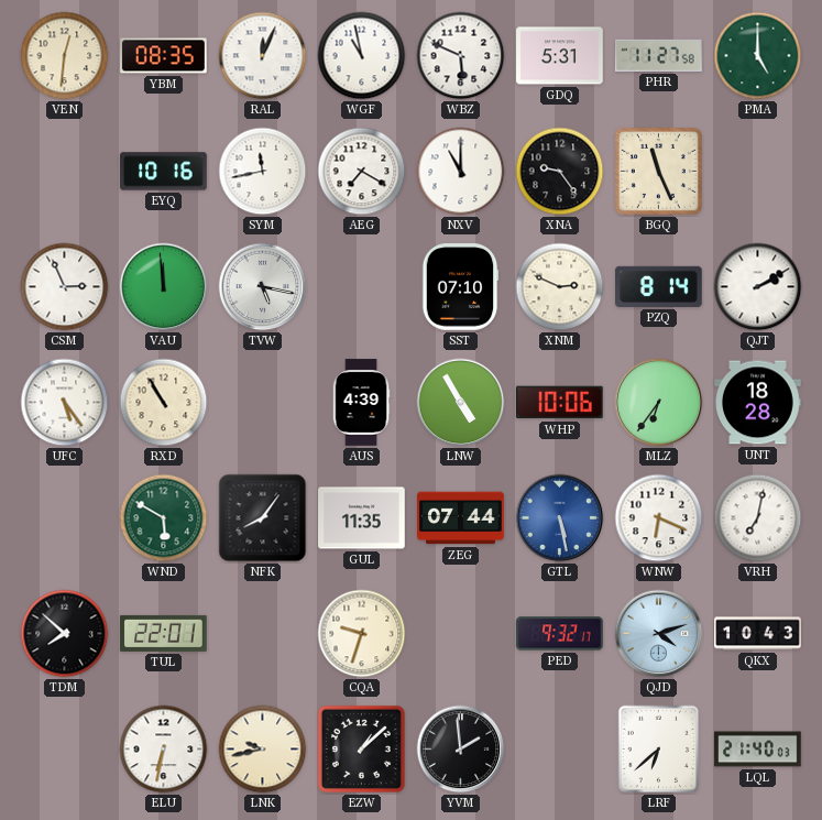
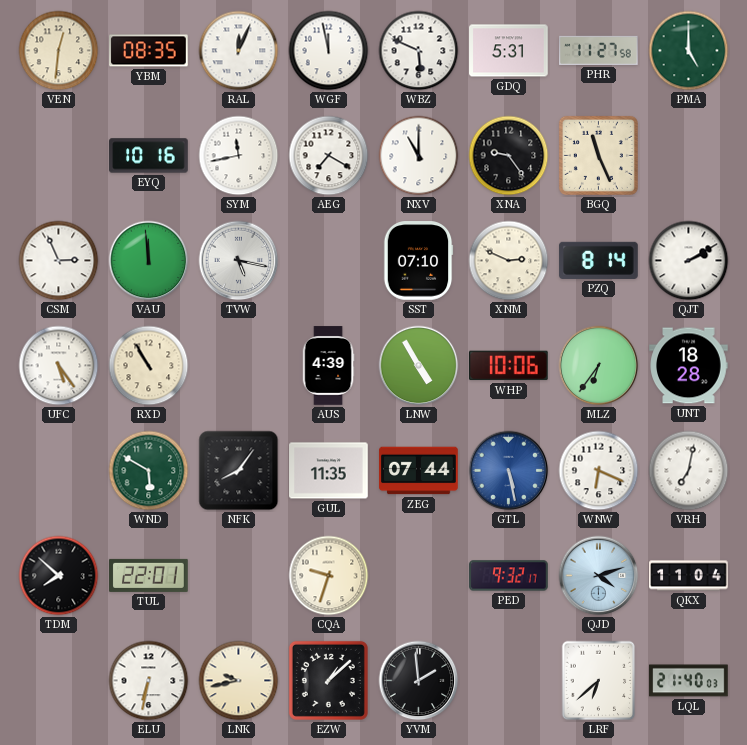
WGF: 10:58 -> 11:58 (329, 51)
QKX: 10:43 -> 11:04 (689, 576)
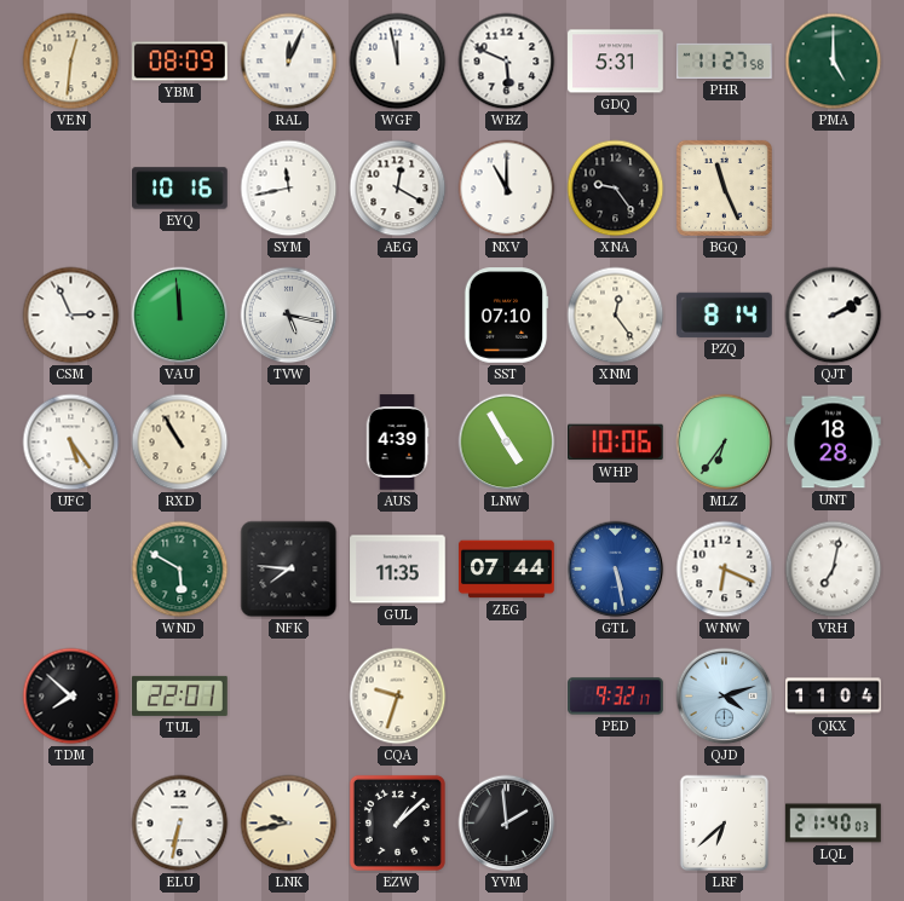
YBM: 08:35 -> 08:09 (180, 62)
AEG: 7:20 -> 12:20 (398, 189)
XNM: 2:49 -> 12:24 (616, 316)
NFK: 8:06 -> 7:46 (289, 570)
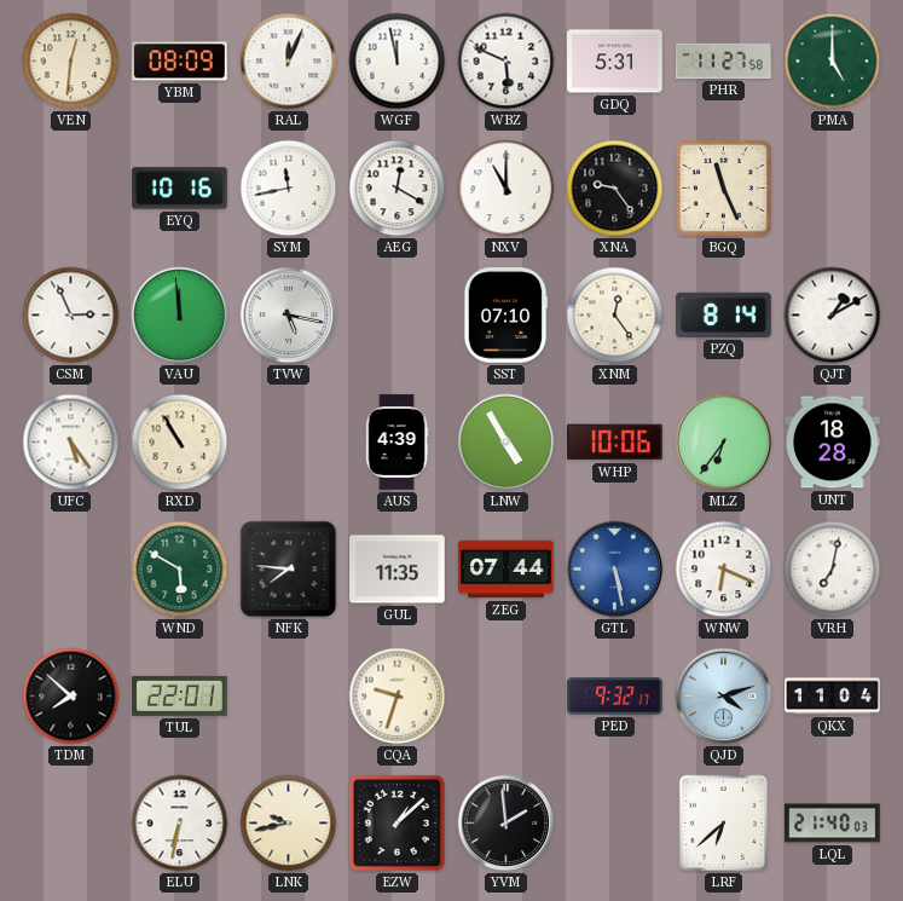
QJT: 2:10 -> 1:10 (833, 316)
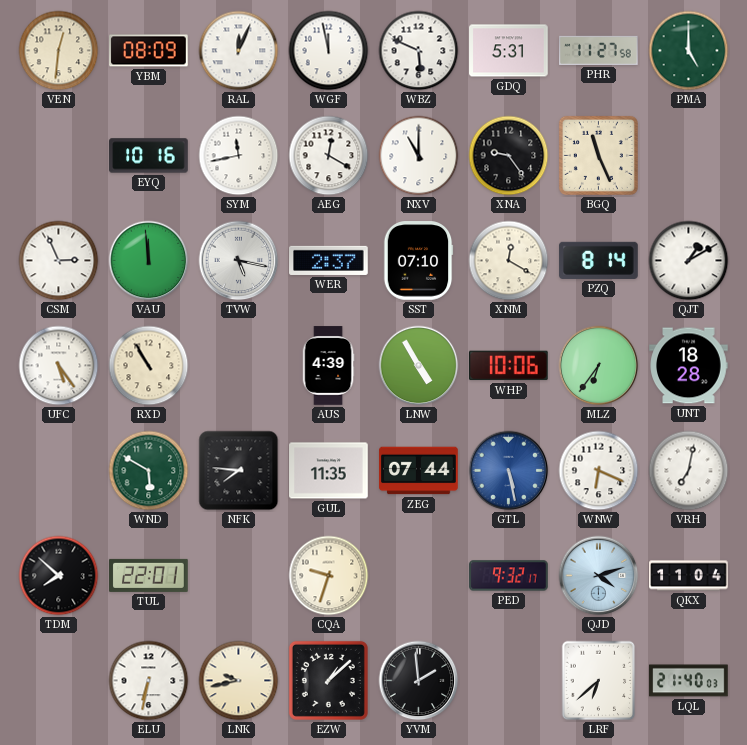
WER: none -> 2:37 (329, 260)
XNM: 12:24 -> 12:20 (509, 261)
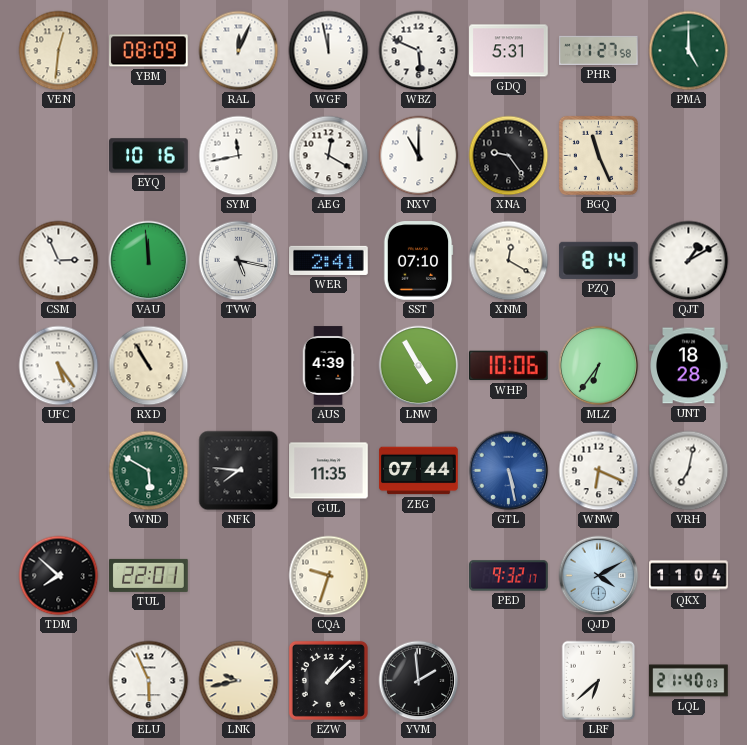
WER: 2:37 -> 2:41 (329, 260)
QJD: 4:12 -> 4:10 (599, 576)
ELU: 6:32 -> 5:56 (149, 681)
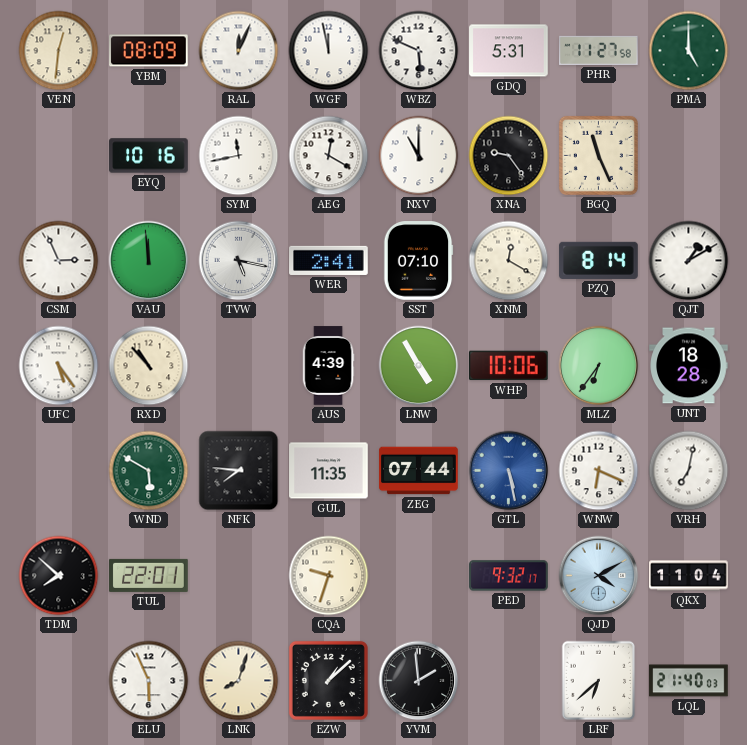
RXD: 10:55 -> 10:53 (149, 366)
LNK: 9:43 -> 8:03 (239, 681)
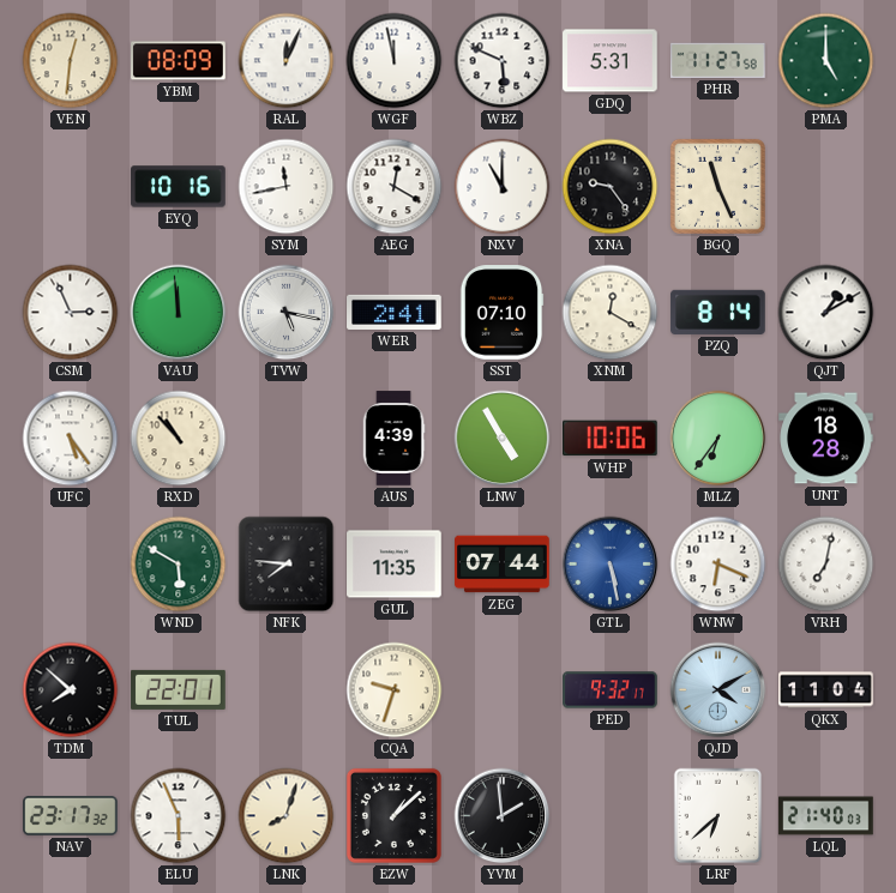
NAV: none -> 23:17 (71, 816)
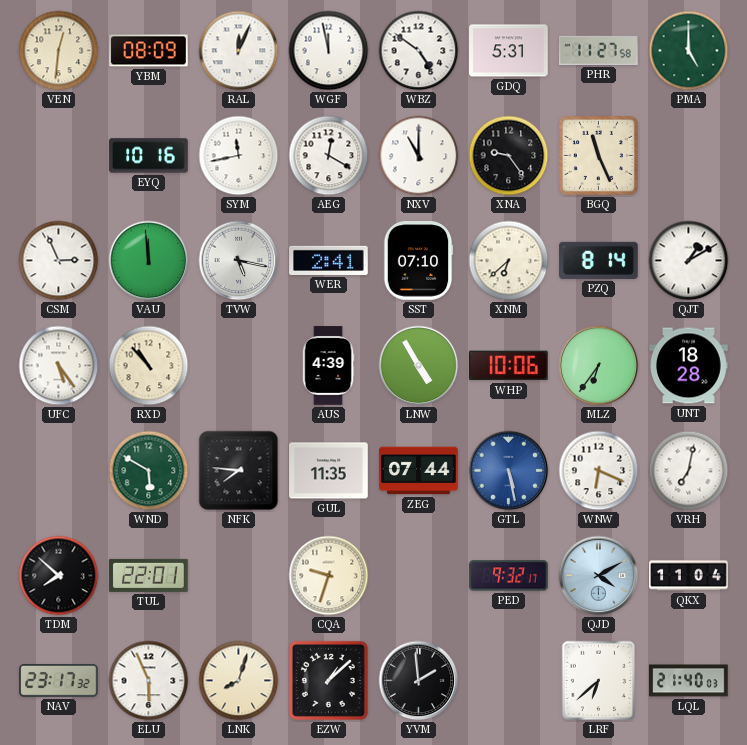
WBZ: 5:49 -> 4:51 (419, 51)
XNM: 12:20 -> 6:38 (509, 261)
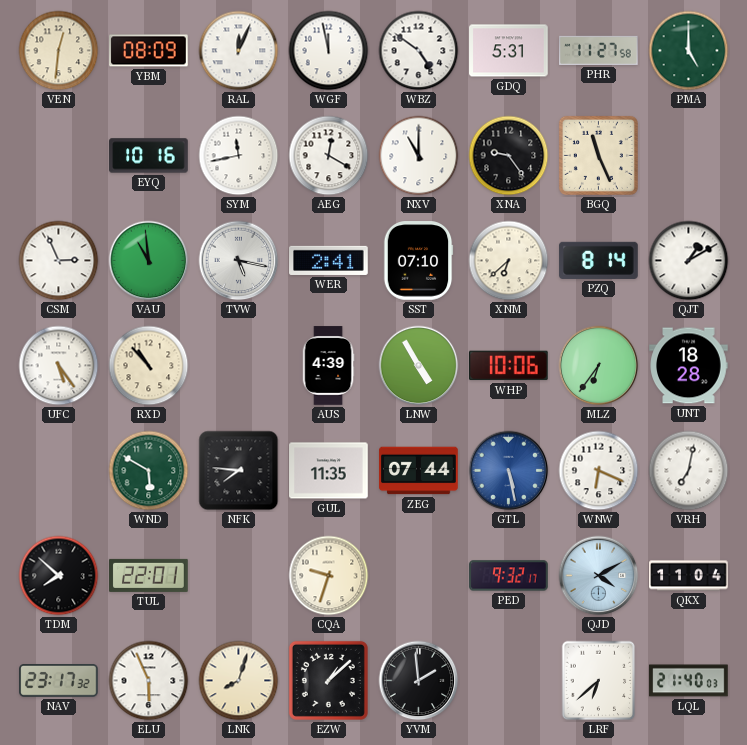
VAU: 11:59 -> 10:59 (149, 261)
